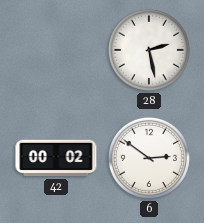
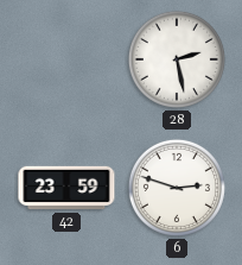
42: 00:02 -> 23:59 (66, 188)
6: 2:51 -> 2:48 (177, 188)
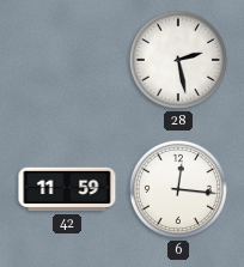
42: 23:59 -> 11:59 (67, 189)
6: 2:48 -> 12:16 (178, 189)
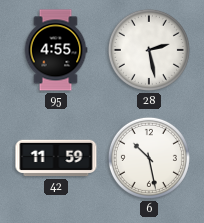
95: none -> 4:55 (56, 50)
6: 12:16 -> 10:28 (149, 158)
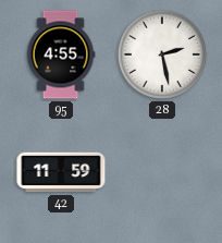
6: 10:28 -> none (149, 158)
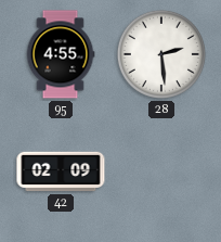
28: 2:28 -> 2:29 (161, 54)
42: 11:59 -> 02:09 (61, 171)
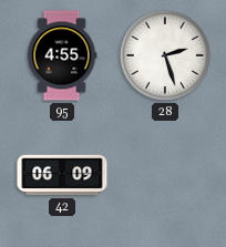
28: 2:29 -> 2:27 (165, 55)
42: 02:09 -> 06:09 (62, 175)
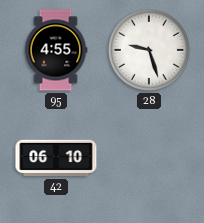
28: 2:27 -> 9:27 (149, 50)
42: 06:09 -> 06:10 (56, 158)
